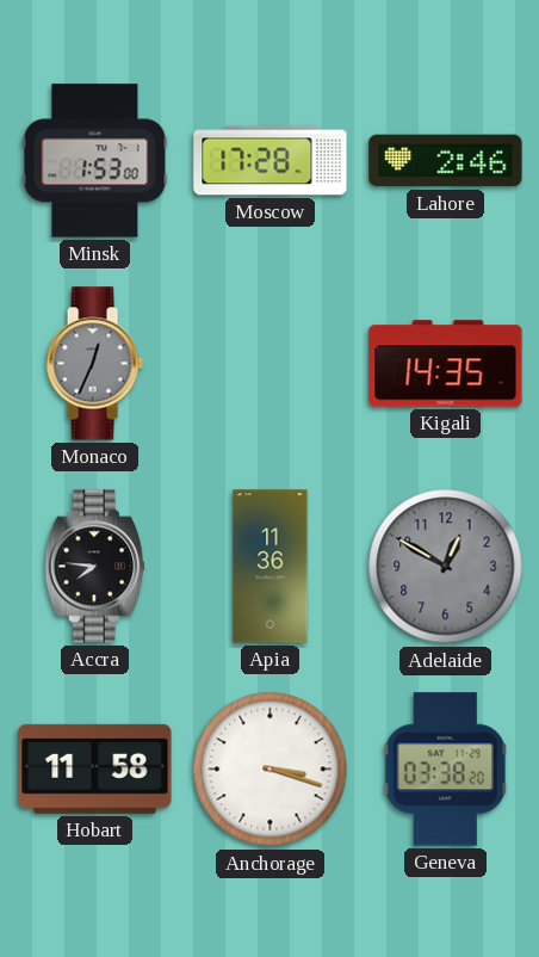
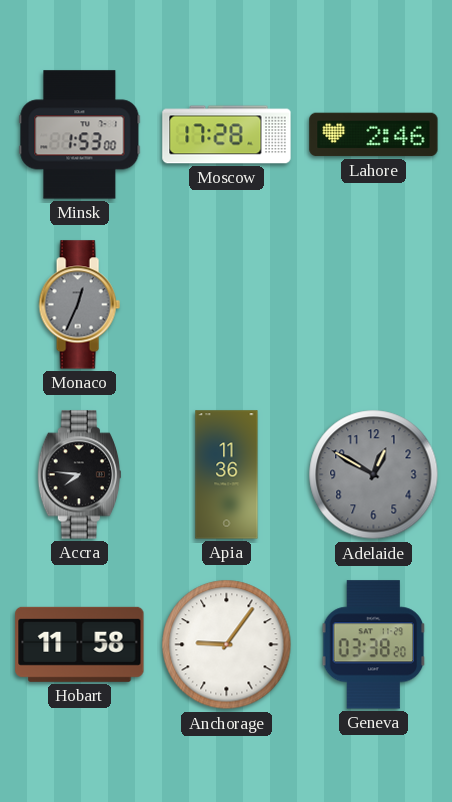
Kigali: 14:35 -> none (446, 364)
Anchorage: 3:18 -> 9:06 (227, 645)
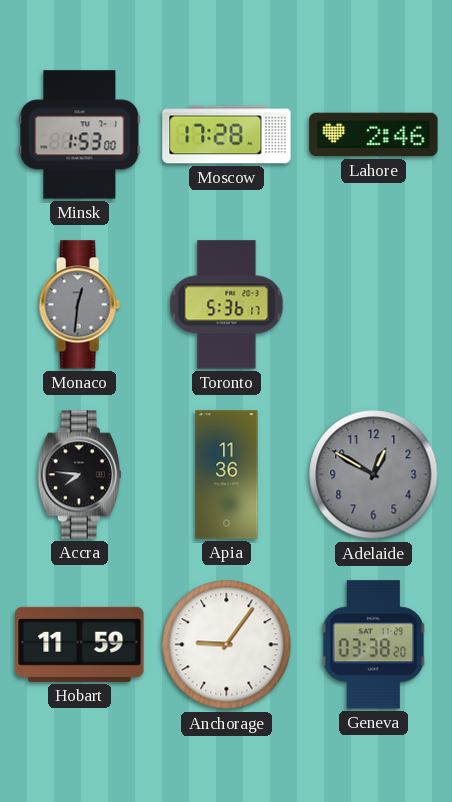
Monaco: 12:34 -> 12:31 (79, 305)
Toronto: none -> 5:36 (227, 305)
Hobart: 11:58 -> 11:59 (80, 644)
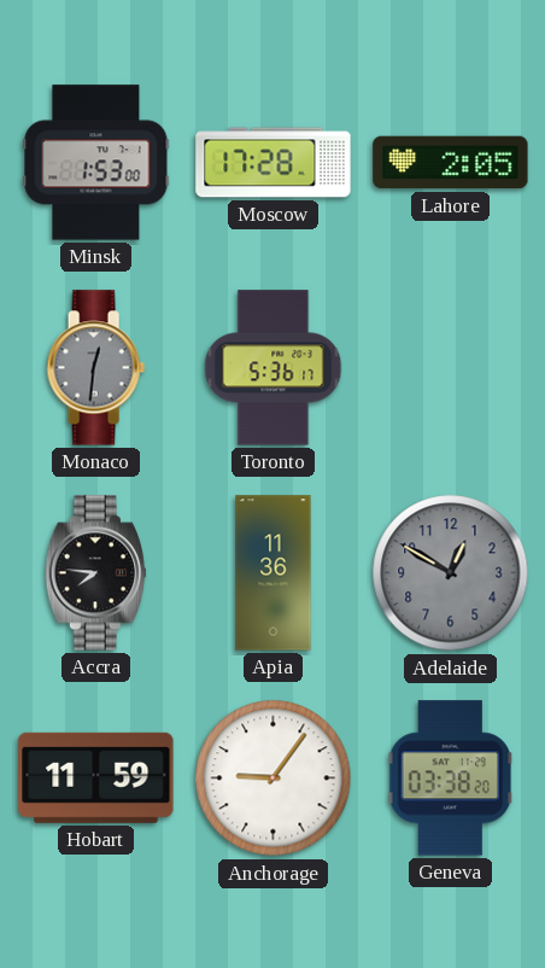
Lahore: 2:46 -> 2:05 (451, 163)
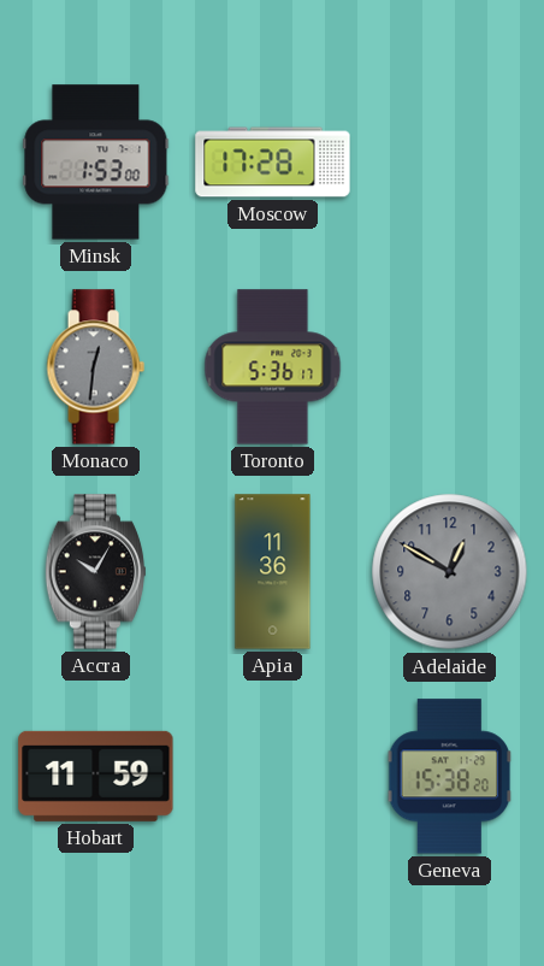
Lahore: 2:05 -> none (451, 163)
Accra: 7:46 -> 10:05 (95, 572)
Anchorage: 9:06 -> none (274, 779)
Geneva: 03:38 -> 15:38 (450, 777)
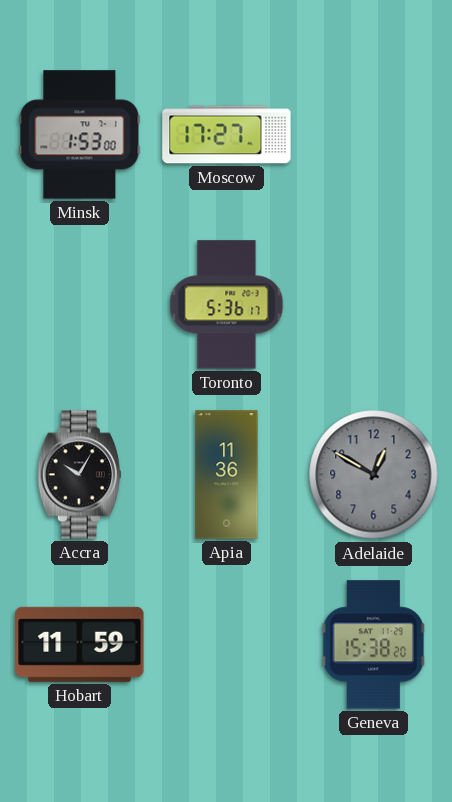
Moscow: 17:28 -> 17:27 (227, 135)
Monaco: 12:31 -> none (95, 367)
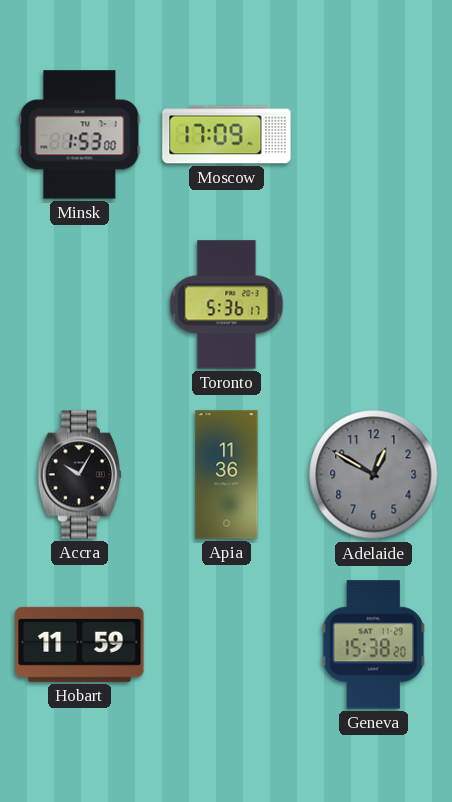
Moscow: 17:27 -> 17:09 (227, 135)
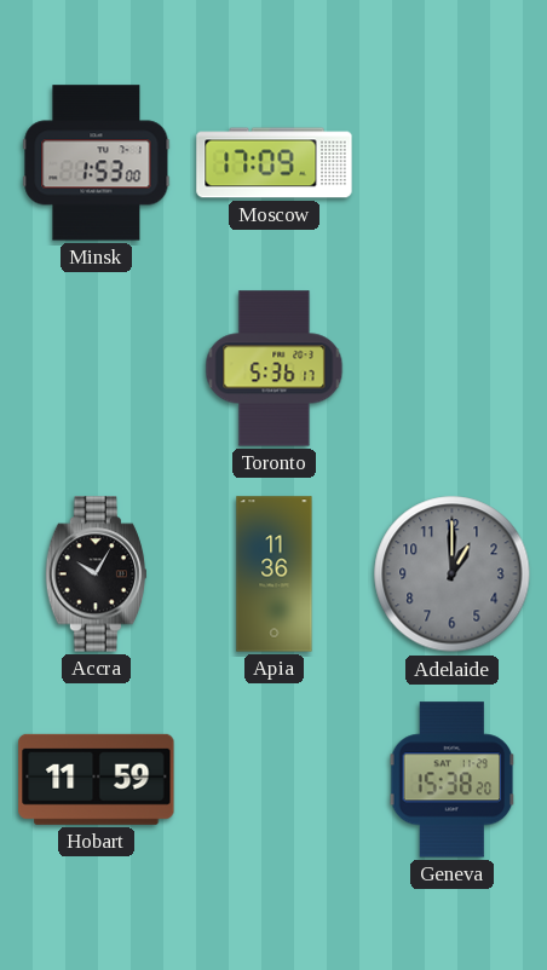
Adelaide: 12:50 -> 1:00 (453, 575)
